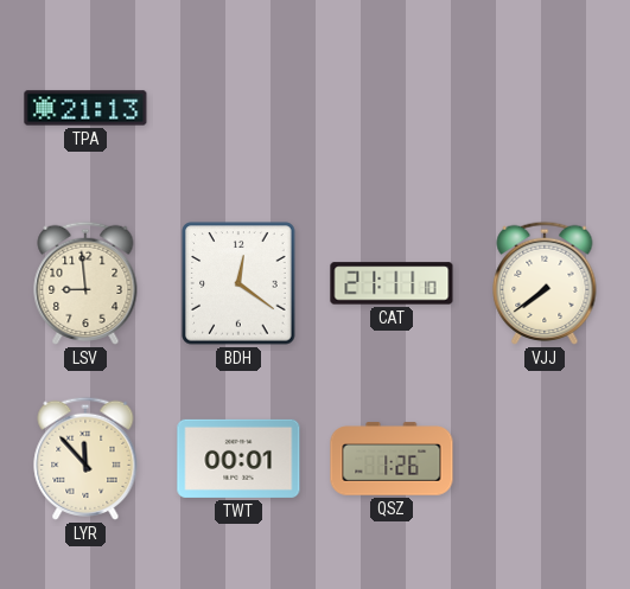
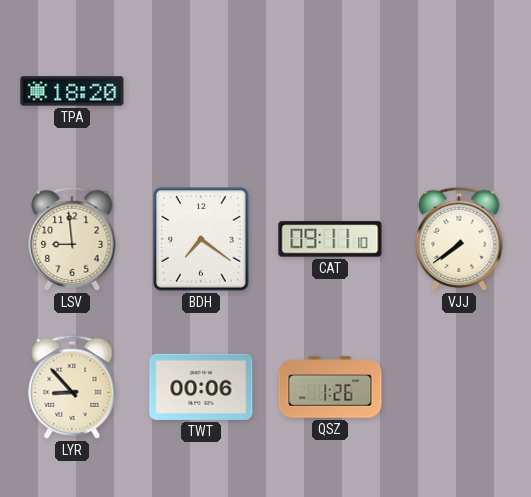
TPA: 21:13 -> 18:20 (72, 91)
BDH: 12:21 -> 7:21 (201, 239)
CAT: 21:11 -> 09:11 (330, 239)
LYR: 11:53 -> 8:53 (72, 387)
TWT: 00:01 -> 00:06 (201, 387)
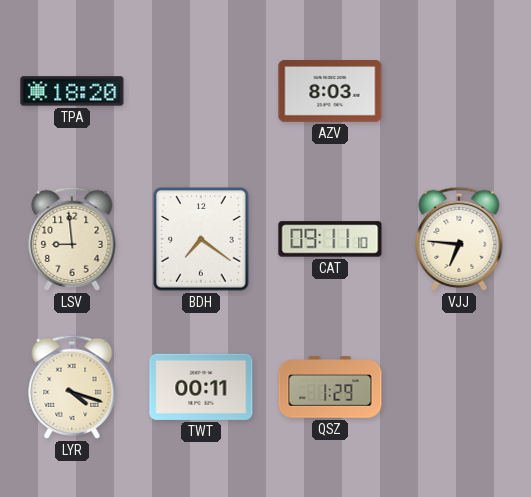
AZV: none -> 8:03 (330, 92)
VJJ: 7:39 -> 6:46 (459, 239)
LYR: 8:53 -> 4:18 (72, 387)
TWT: 00:06 -> 00:11 (201, 387)
QSZ: 1:26 -> 1:29 (330, 387)
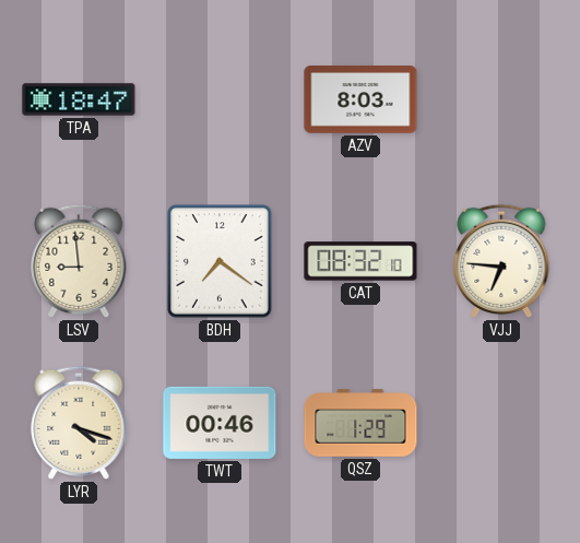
TPA: 18:20 -> 18:47 (79, 99)
CAT: 09:11 -> 08:32 (360, 261)
TWT: 00:11 -> 00:46 (220, 423)
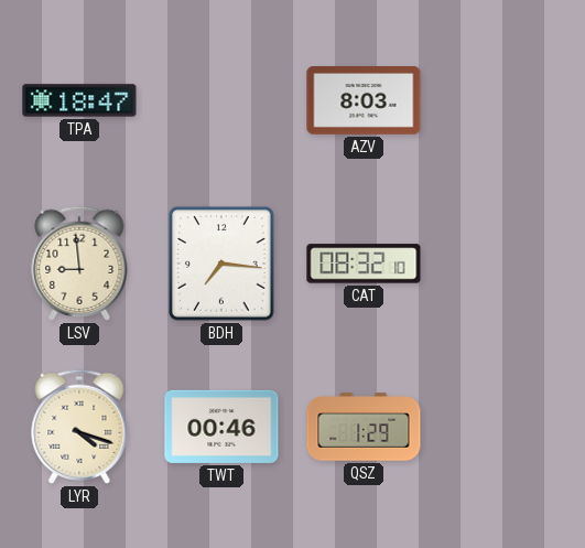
BDH: 7:21 -> 7:16 (221, 264)
VJJ: 6:46 -> none (501, 261)
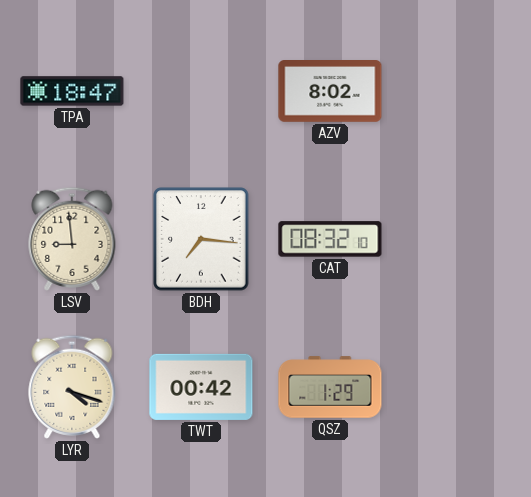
AZV: 8:03 -> 8:02 (330, 92)
TWT: 00:46 -> 00:42 (201, 387)
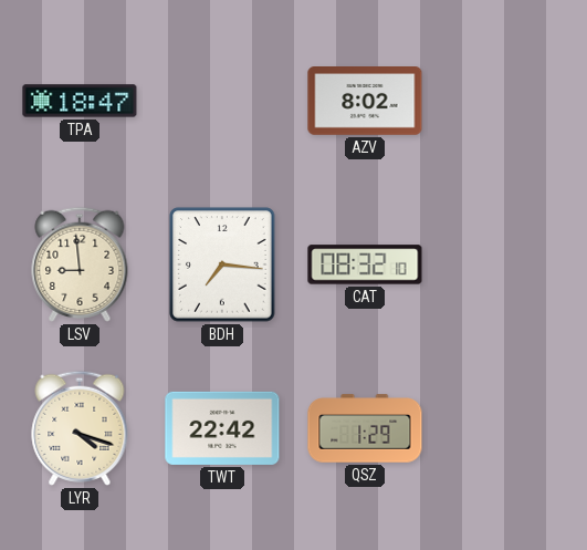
TWT: 00:42 -> 22:42 (222, 428)
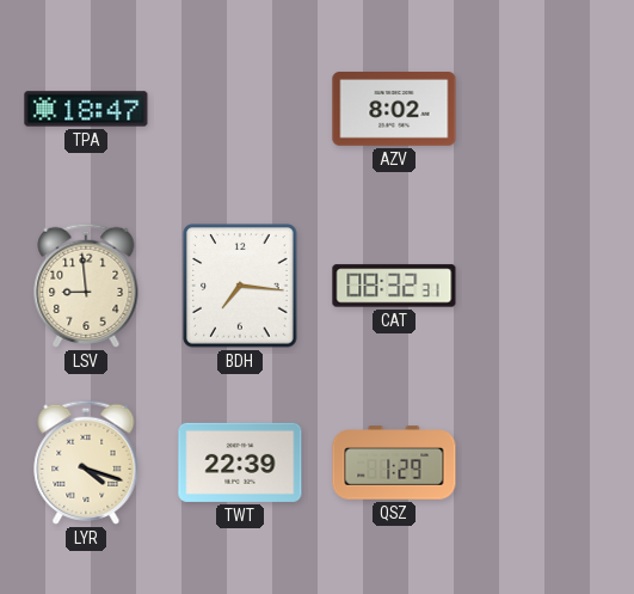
CAT: 08:32:10 -> 08:32:31 (394, 286)
TWT: 22:42 -> 22:39 (240, 463)
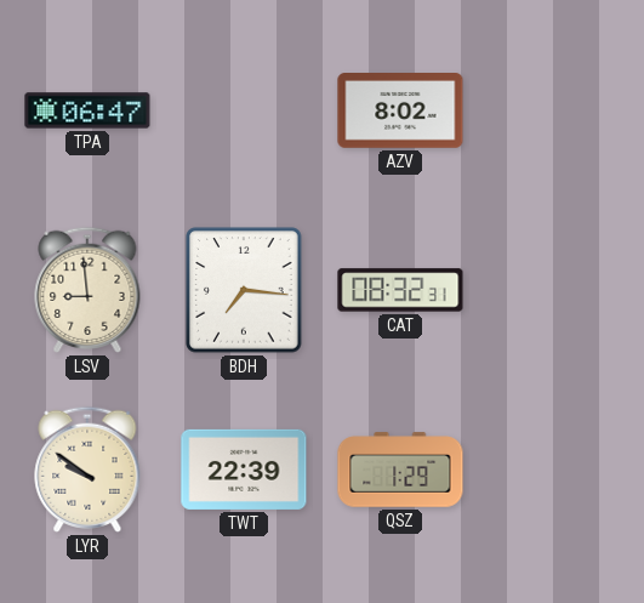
TPA: 18:47 -> 06:47 (87, 110)
LYR: 4:18 -> 9:51 (87, 470)
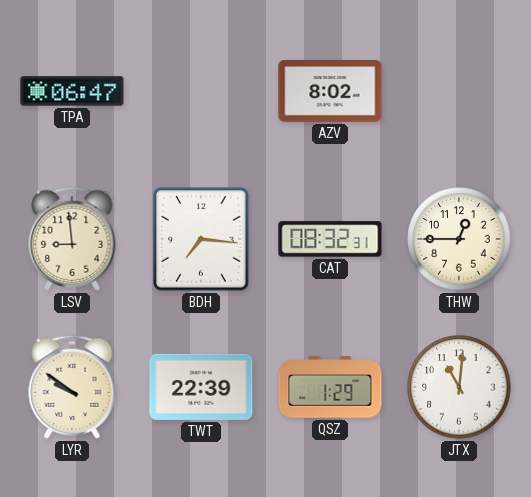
THW: none -> 12:45 (459, 239)
JTX: none -> 11:01 (459, 387)
